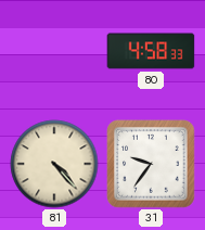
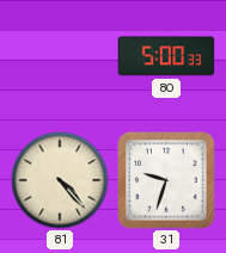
80: 4:58 -> 5:00 (166, 56)
31: 9:36 -> 9:33 (166, 180)
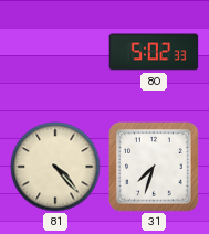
80: 5:00 -> 5:02 (154, 52)
31: 9:33 -> 7:33 (154, 167)
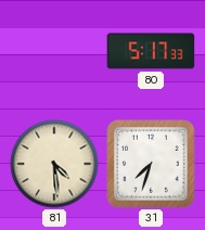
80: 5:02 -> 5:17 (151, 51)
81: 4:23 -> 4:29 (54, 164)
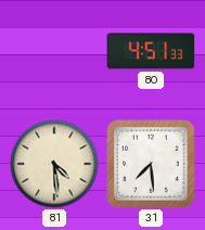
80: 5:17 -> 4:51 (151, 51)
31: 7:33 -> 7:29 (151, 164)
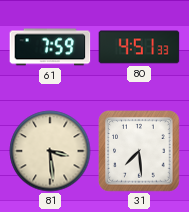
61: none -> 7:59 (50, 47)
81: 4:29 -> 3:29 (50, 151)
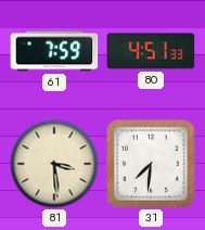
31: 7:29 -> 7:31 (151, 164)
